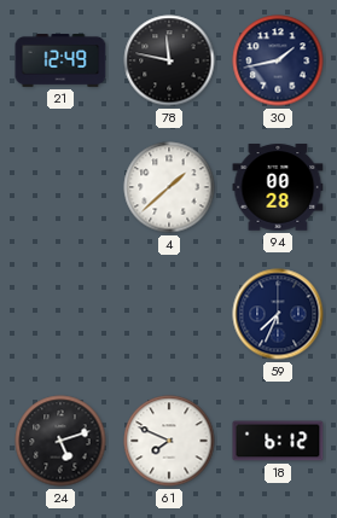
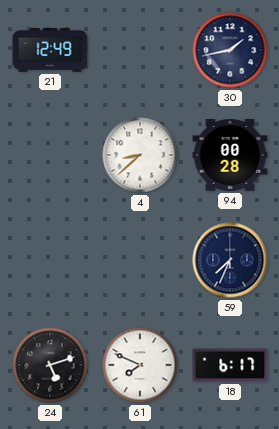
78: 11:47 -> none (169, 60)
4: 1:38 -> 8:38 (140, 155)
18: 6:12 -> 6:17 (230, 365)
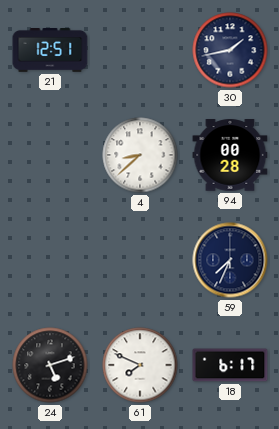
21: 12:49 -> 12:51 (50, 51)
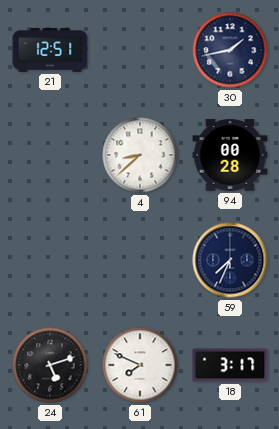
18: 6:17 -> 3:17 (230, 365)
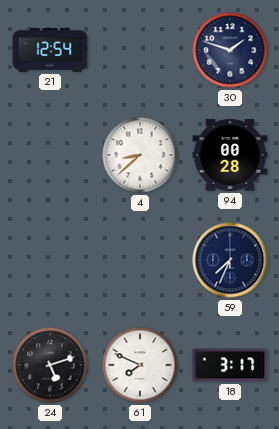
21: 12:51 -> 12:54 (50, 51)
30: 1:43 -> 1:48 (230, 50)
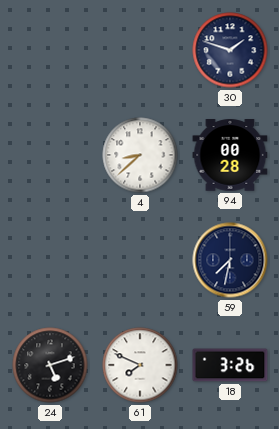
21: 12:54 -> none (50, 51)
59: 7:34 -> 7:32 (230, 260)
18: 3:17 -> 3:26 (230, 365)
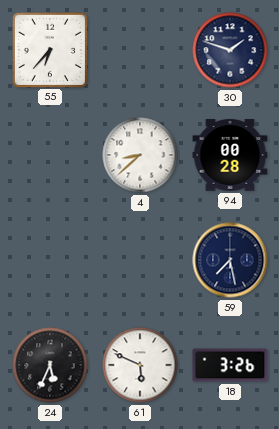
55: none -> 6:37 (49, 49)
59: 7:32 -> 7:28 (230, 260)
24: 5:12 -> 5:34 (50, 365)
61: 7:49 -> 5:49 (140, 365)
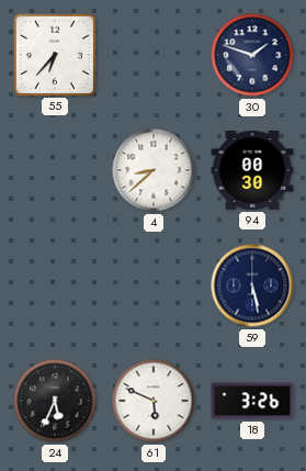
94: 00:28 -> 00:30 (252, 170)
59: 7:28 -> 5:28 (252, 285)
